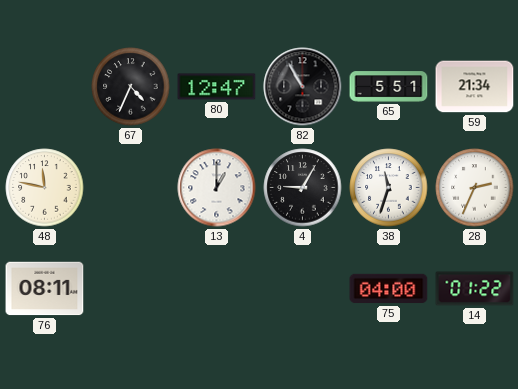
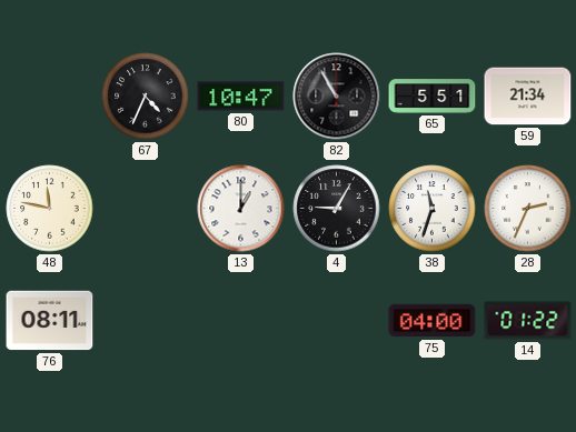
80: 12:47 -> 10:47 (241, 97)
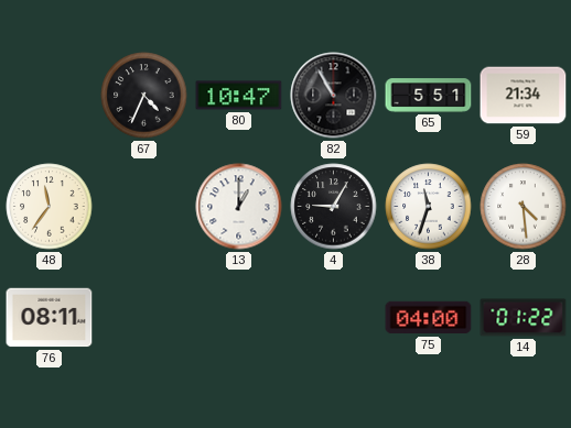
48: 11:47 -> 11:36 (50, 207)
28: 2:34 -> 4:29 (524, 207)
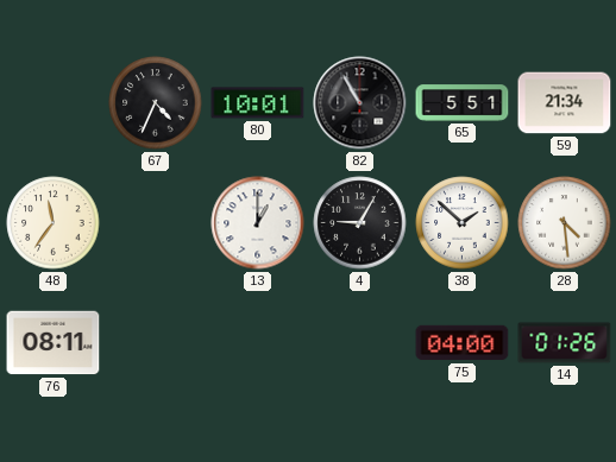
80: 10:47 -> 10:01 (258, 103)
38: 11:33 -> 1:52 (463, 223)
14: 01:22 -> 01:26 (565, 343)
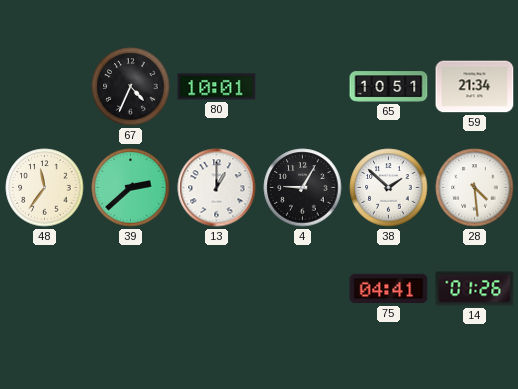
82: 10:55 -> none (360, 103)
65: 5:51 -> 10:51 (389, 87)
39: none -> 2:38 (131, 188)
76: 08:11 -> none (54, 343)
75: 04:00 -> 04:41 (389, 289)
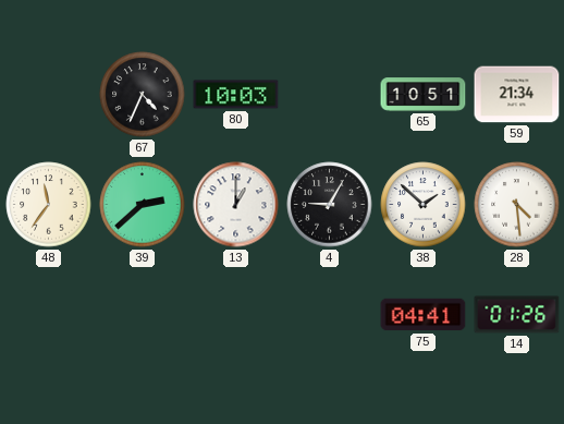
80: 10:01 -> 10:03 (236, 95)
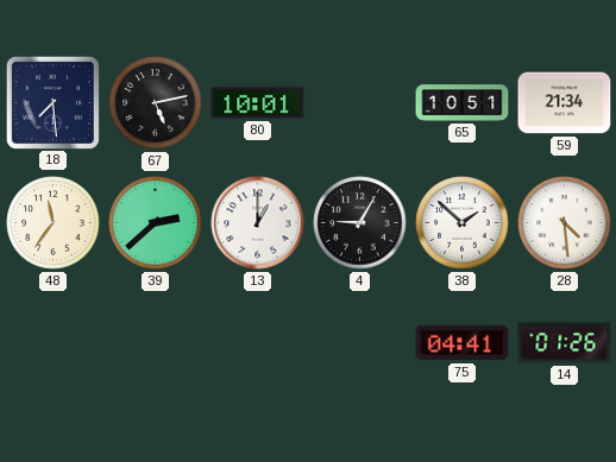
18: none -> 7:29 (52, 102)
67: 4:34 -> 5:13 (156, 103)
80: 10:03 -> 10:01 (258, 103)
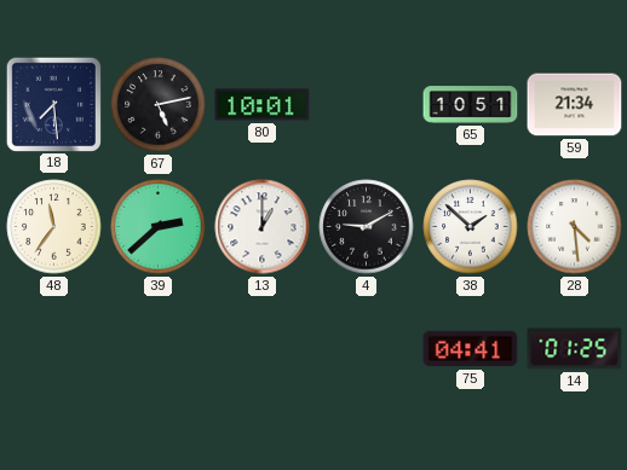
4: 9:05 -> 9:10 (367, 227)
14: 01:26 -> 01:25 (575, 349)
